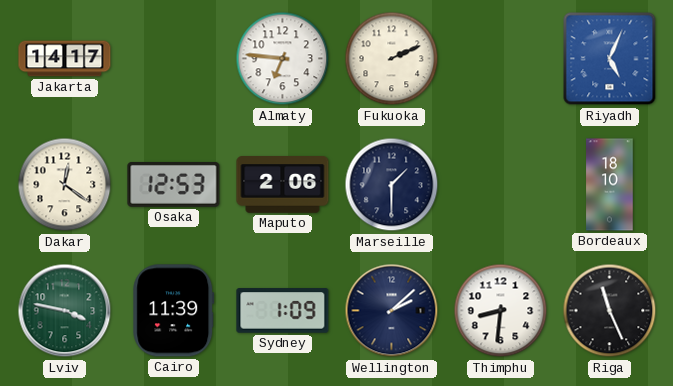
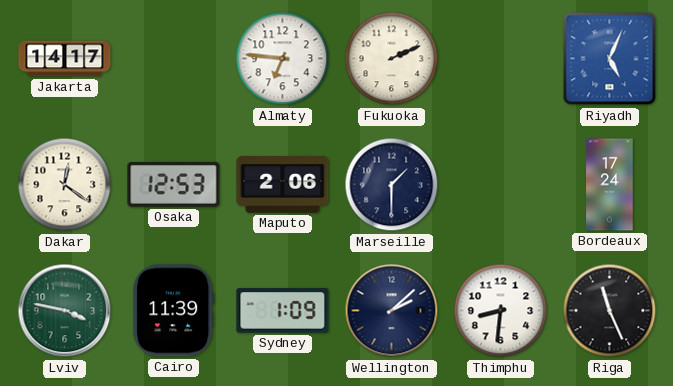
Bordeaux: 18:10 -> 17:24 (610, 185)
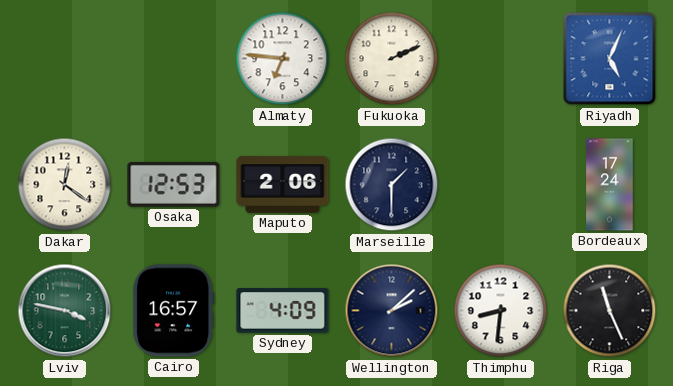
Jakarta: 14:17 -> none (65, 59)
Cairo: 11:39 -> 16:57 (174, 311)
Sydney: 1:09 -> 4:09 (283, 311)
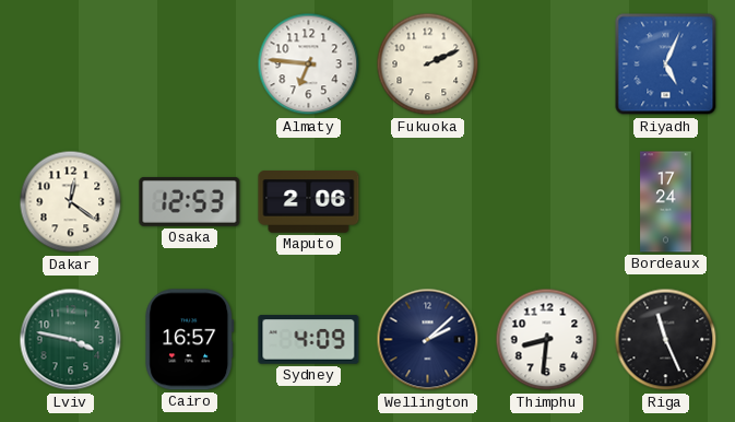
Marseille: 1:30 -> none (392, 185)
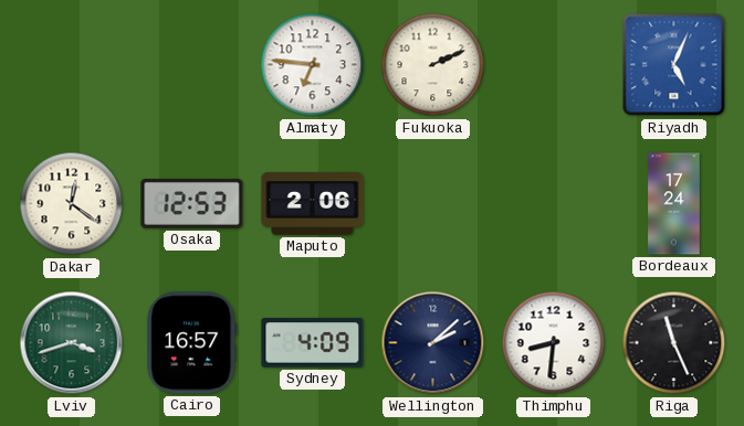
Lviv: 3:47 -> 3:42 (72, 343)
